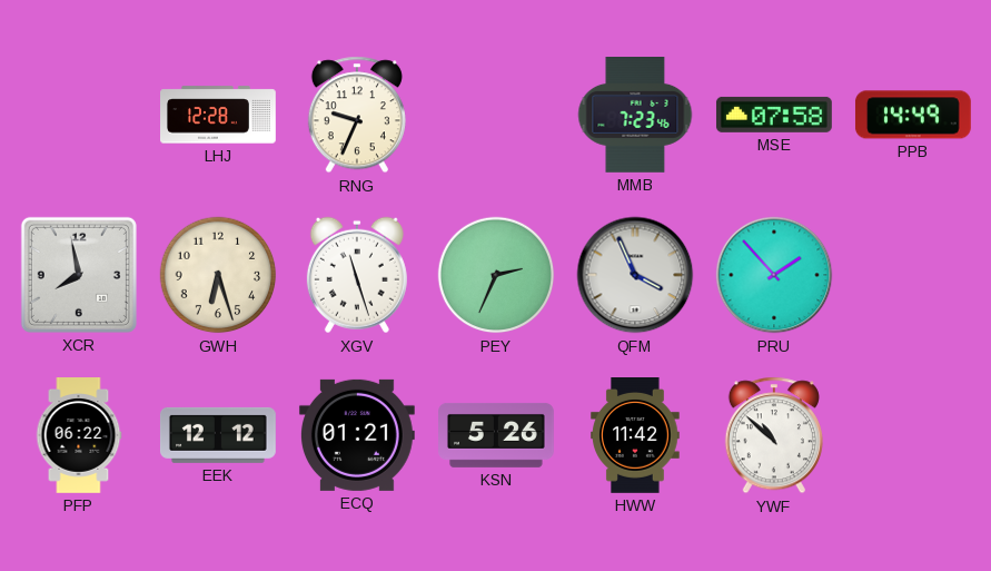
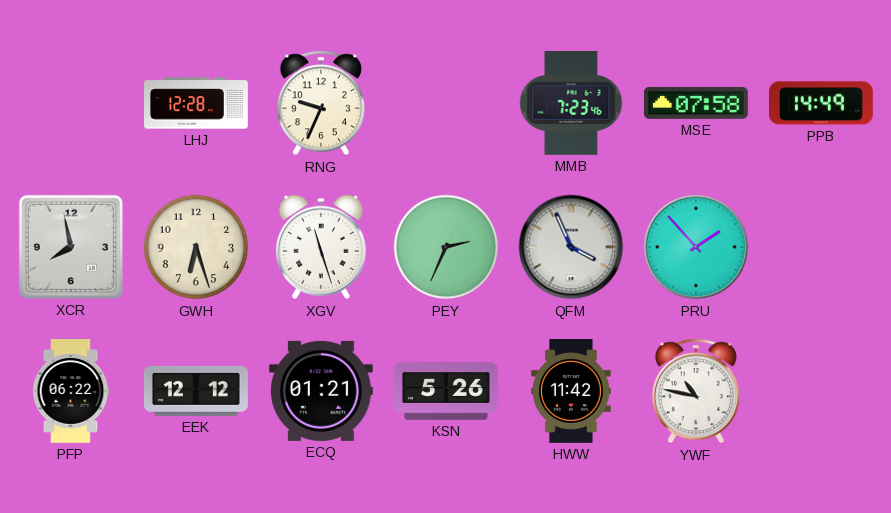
YWF: 10:52 -> 10:47 (696, 391)
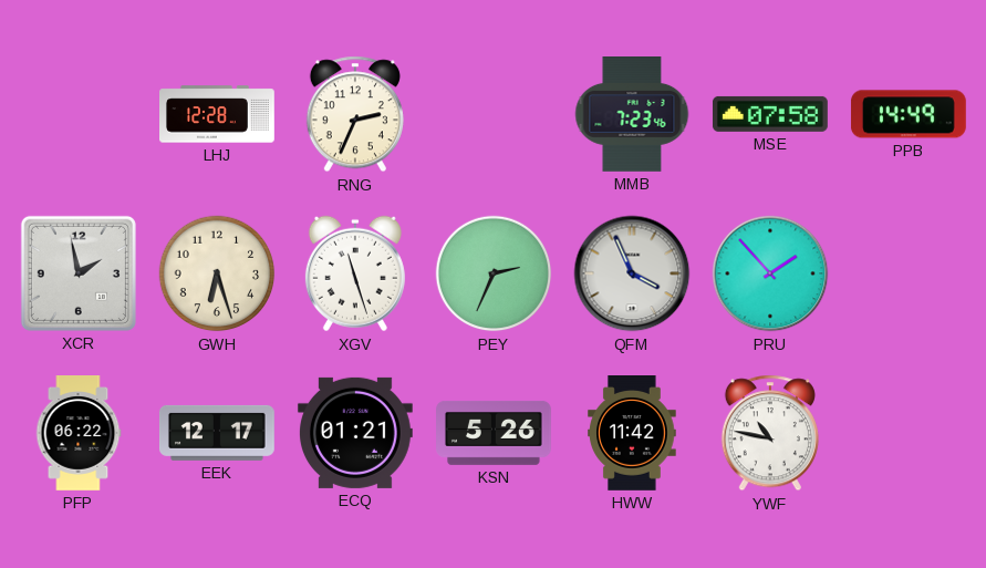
RNG: 9:34 -> 2:34 (355, 114)
XCR: 7:58 -> 1:58 (79, 273)
EEK: 12:12 -> 12:17 (217, 433)
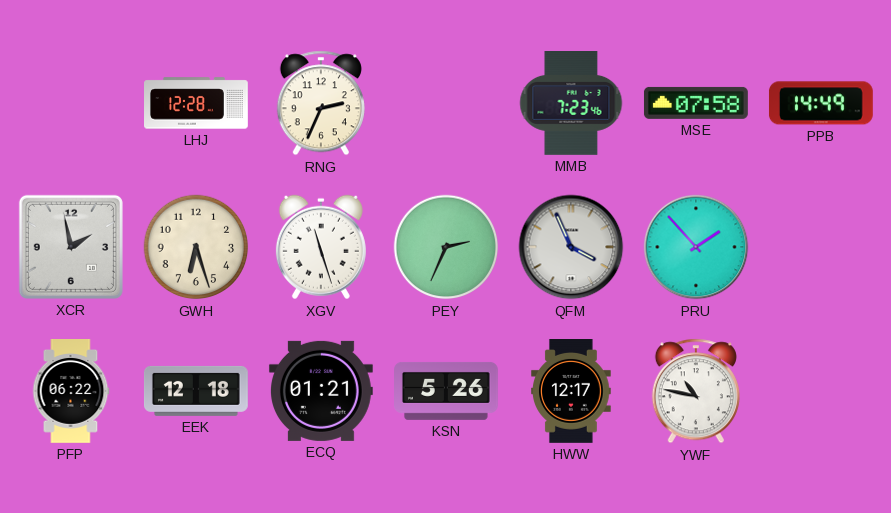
EEK: 12:17 -> 12:18 (196, 391)
HWW: 11:42 -> 12:17 (571, 392)
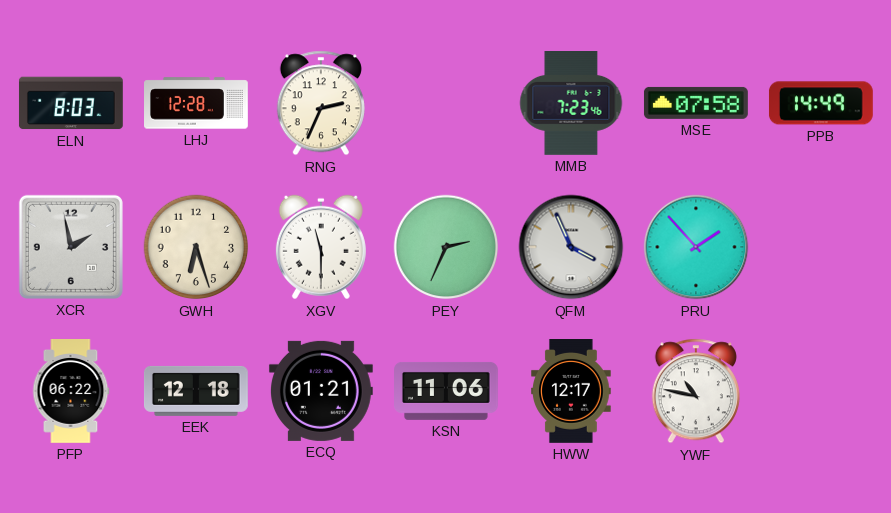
ELN: none -> 8:03 (71, 103)
XGV: 11:27 -> 11:30 (321, 247)
KSN: 5:26 -> 11:06 (447, 391)
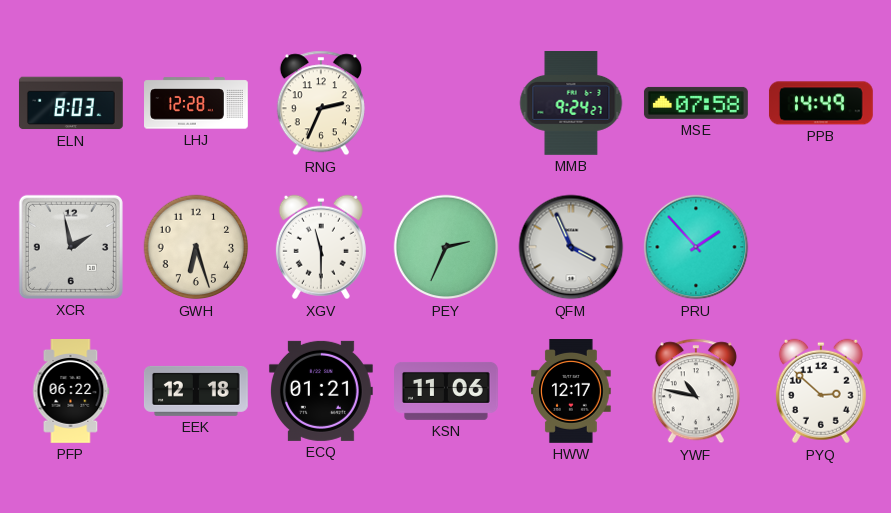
MMB: 7:23 -> 9:24 (571, 104)
PYQ: none -> 2:52 (821, 391)
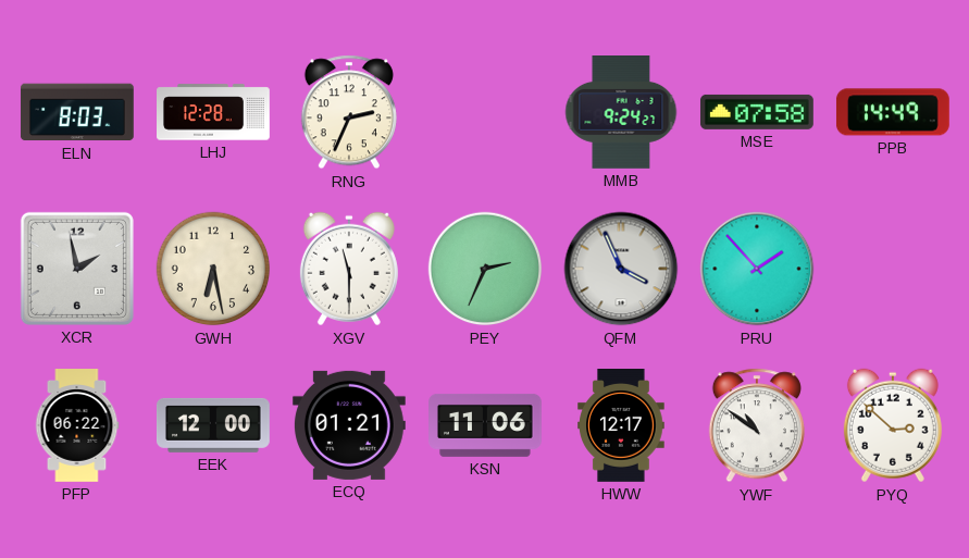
GWH: 6:27 -> 6:28 (213, 269)
EEK: 12:18 -> 12:00 (213, 425)
YWF: 10:47 -> 10:51 (757, 425)
